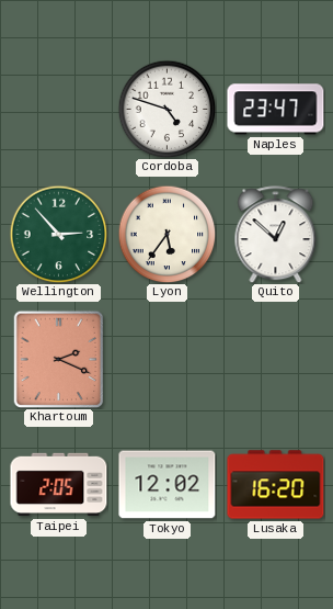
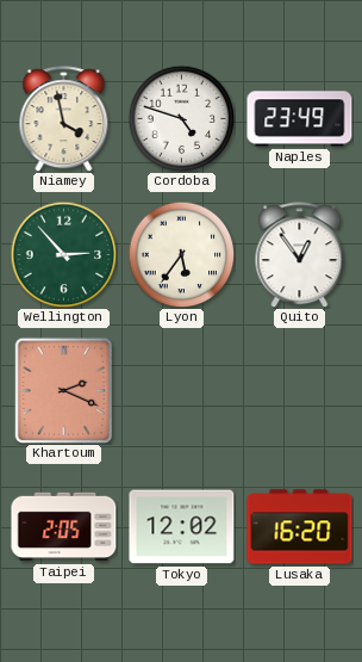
Niamey: none -> 3:58 (64, 119)
Naples: 23:47 -> 23:49 (300, 119)
Quito: 12:52 -> 12:54 (300, 255)
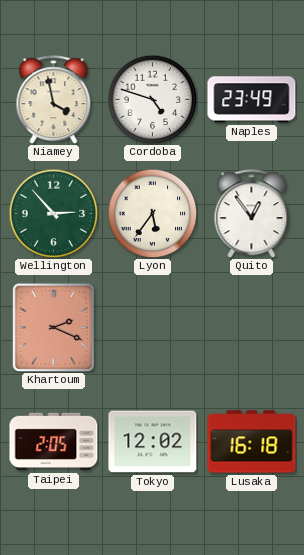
Lusaka: 16:20 -> 16:18 (252, 442)
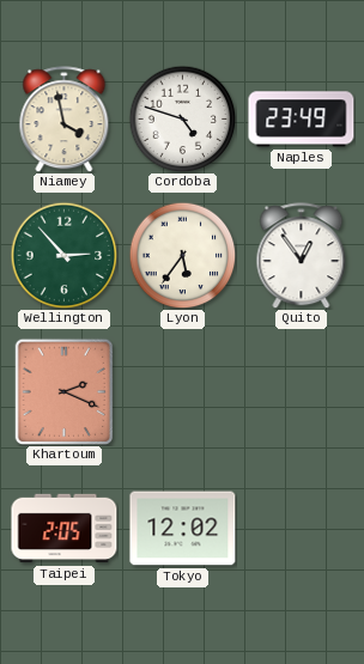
Lusaka: 16:18 -> none (252, 442)
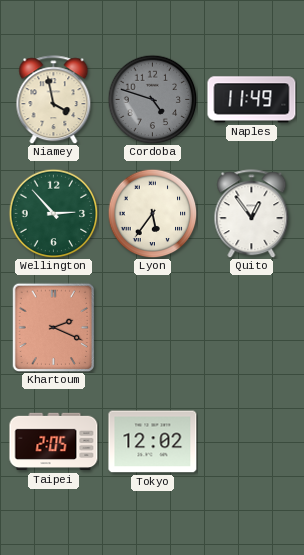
Cordoba dial: white -> grey (152, 99)
Naples: 23:49 -> 11:49 (252, 100)
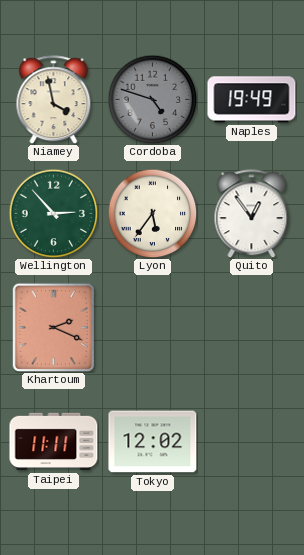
Naples: 11:49 -> 19:49 (252, 100)
Taipei: 2:05 -> 11:11 (54, 442)
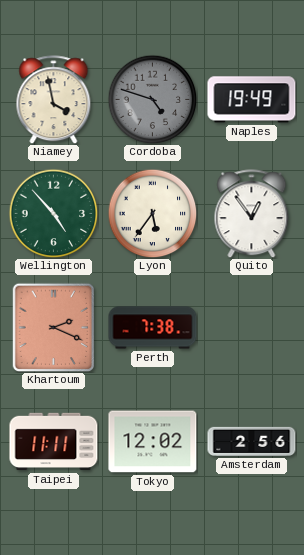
Wellington: 2:53 -> 4:53 (53, 213)
Perth: none -> 7:38 (153, 328)
Amsterdam: none -> 2:56 (252, 441)
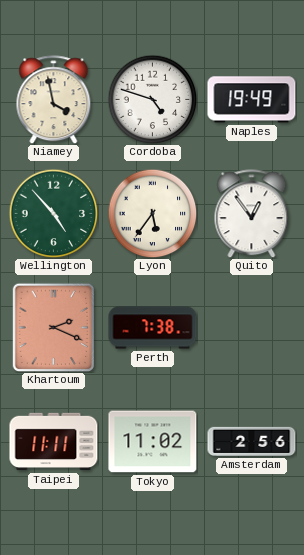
Cordoba dial: grey -> white (152, 99)
Tokyo: 12:02 -> 11:02 (153, 442)
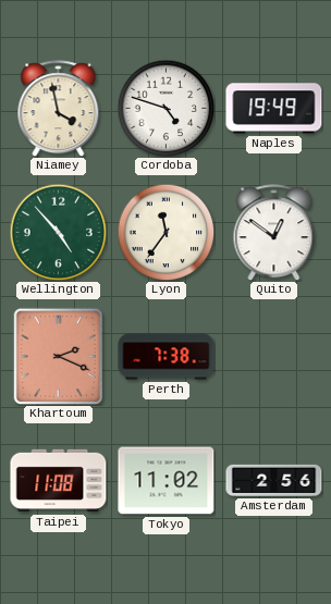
Lyon: 5:36 -> 11:36 (165, 232)
Quito: 12:54 -> 12:51 (274, 233)
Taipei: 11:11 -> 11:08 (59, 481)
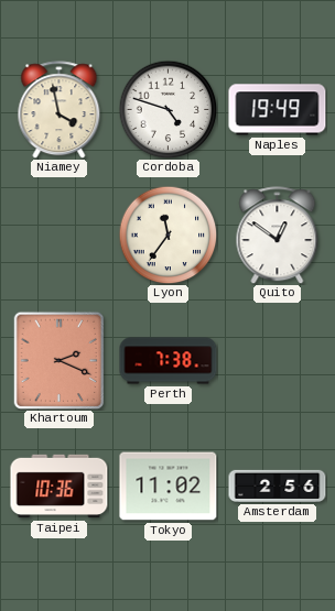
Wellington: 4:53 -> none (58, 232)
Taipei: 11:08 -> 10:36 (60, 487)
